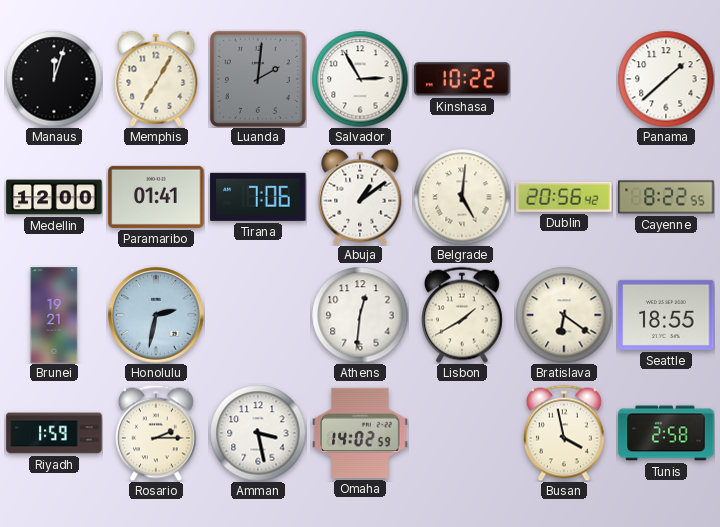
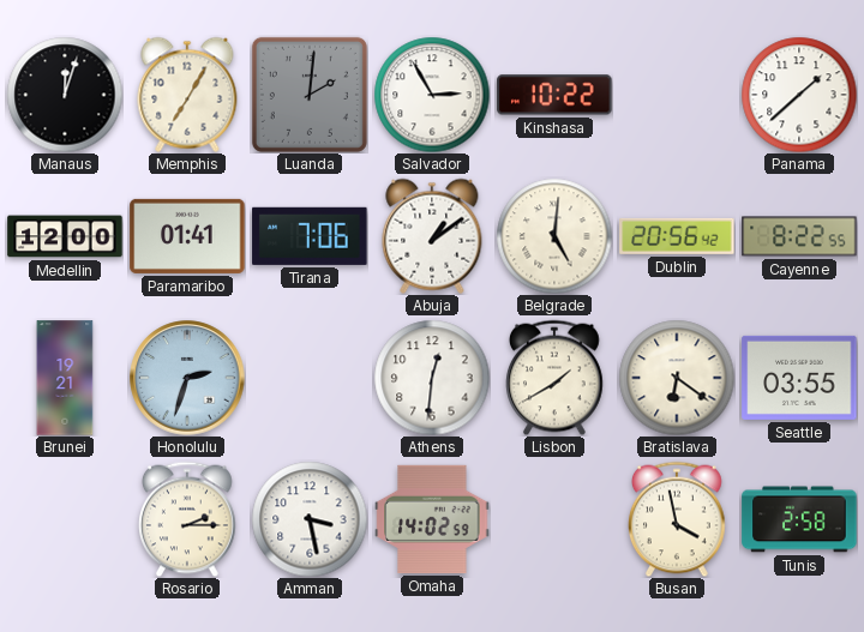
Honolulu: 2:32 -> 2:33 (187, 378)
Seattle: 18:55 -> 03:55 (799, 378)
Riyadh: 1:59 -> none (54, 433)
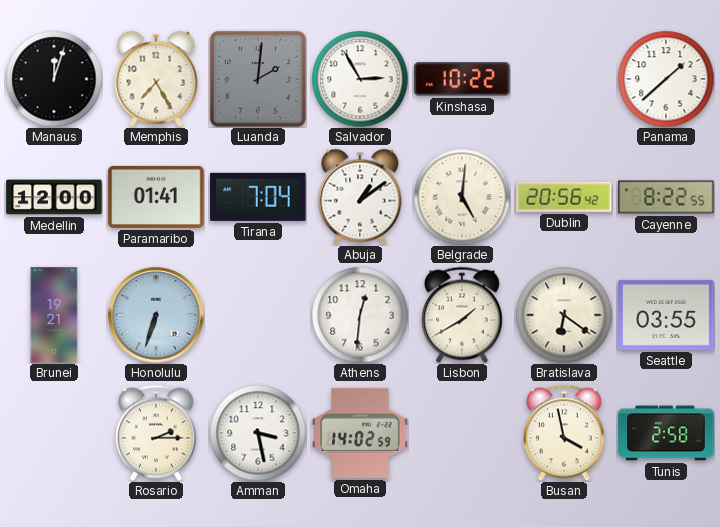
Memphis: 7:05 -> 7:25 (156, 79)
Tirana: 7:06 -> 7:04 (258, 197)
Honolulu: 2:33 -> 6:33 (156, 315)
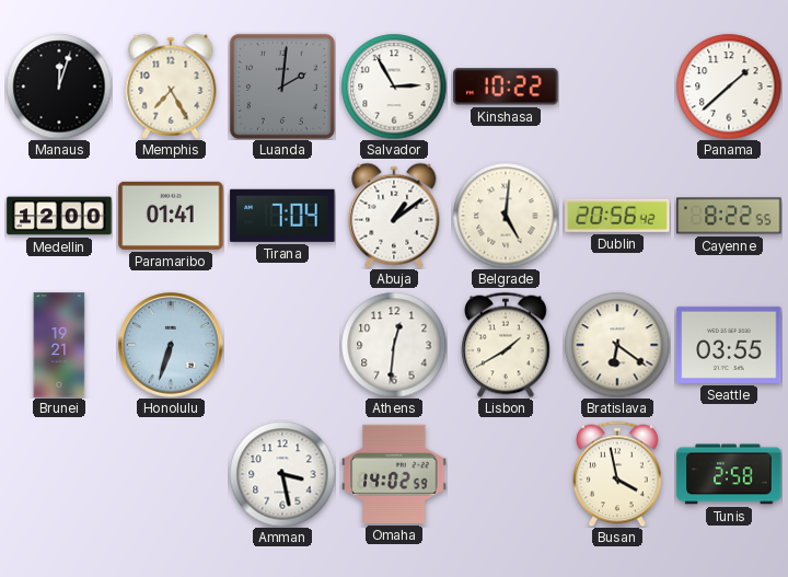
Rosario: 2:15 -> none (157, 433)
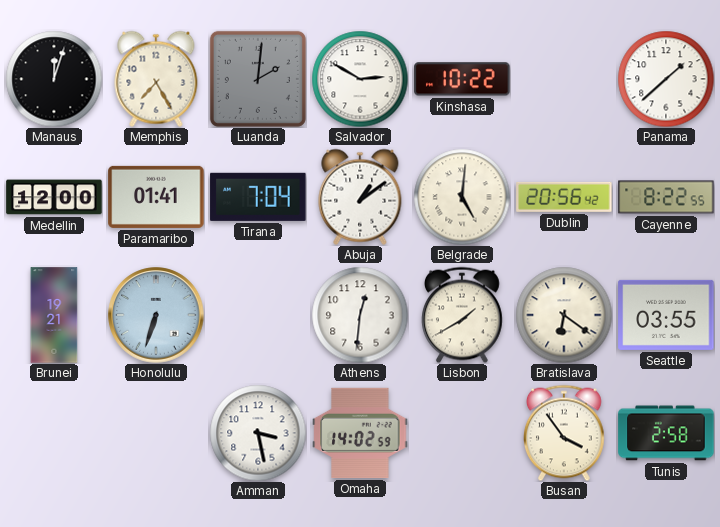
Salvador: 2:55 -> 2:50 (360, 79)
Busan: 3:58 -> 3:54 (565, 433)
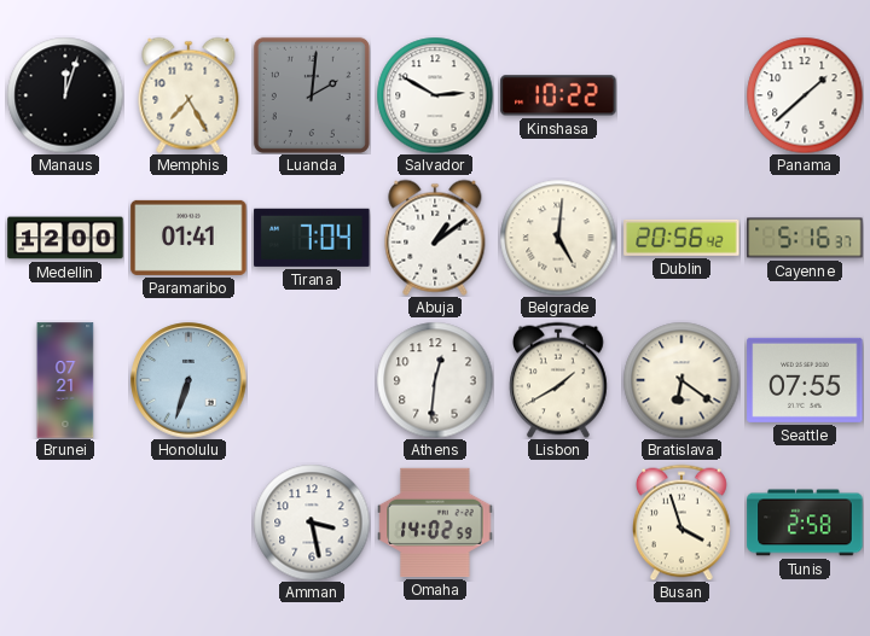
Cayenne: 8:22 -> 5:16 (805, 238)
Brunei: 19:21 -> 07:21 (65, 380)
Seattle: 03:55 -> 07:55 (805, 380)
Busan: 3:54 -> 3:57 (683, 523)
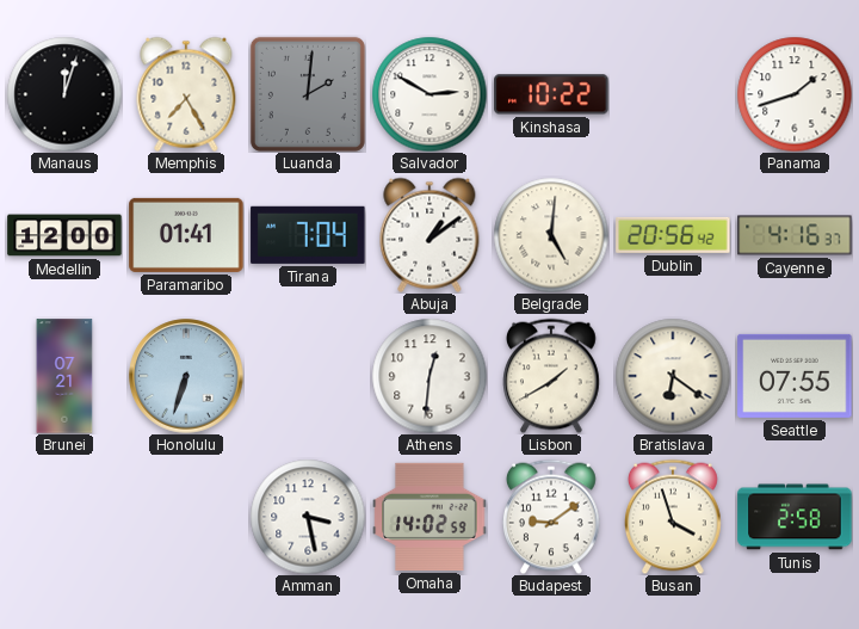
Panama: 1:38 -> 1:42 (795, 94)
Cayenne: 5:16 -> 4:16 (795, 235)
Budapest: none -> 9:09 (552, 517)
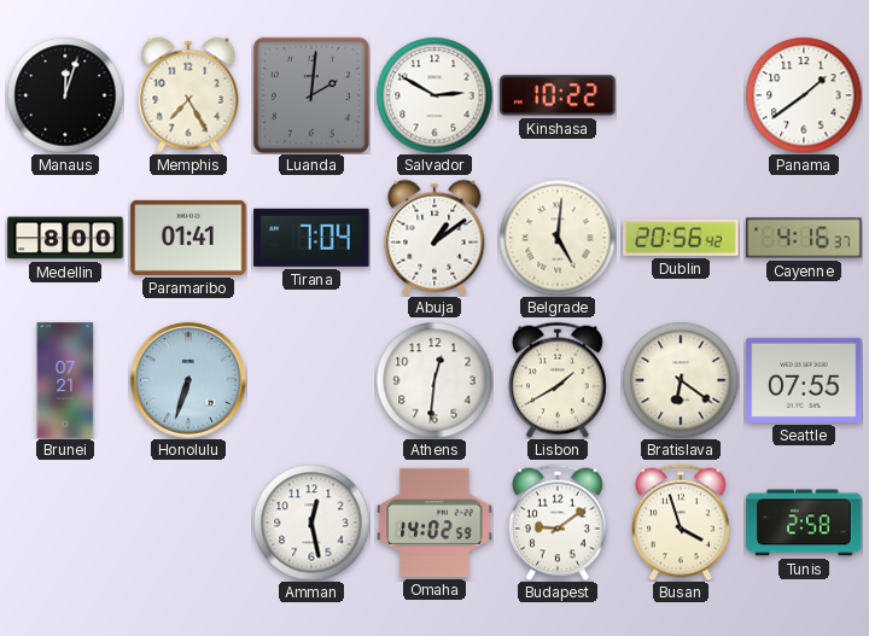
Panama: 1:42 -> 1:39 (804, 95)
Medellin: 12:00 -> 8:00 (65, 238)
Amman: 3:28 -> 12:28 (311, 523)
